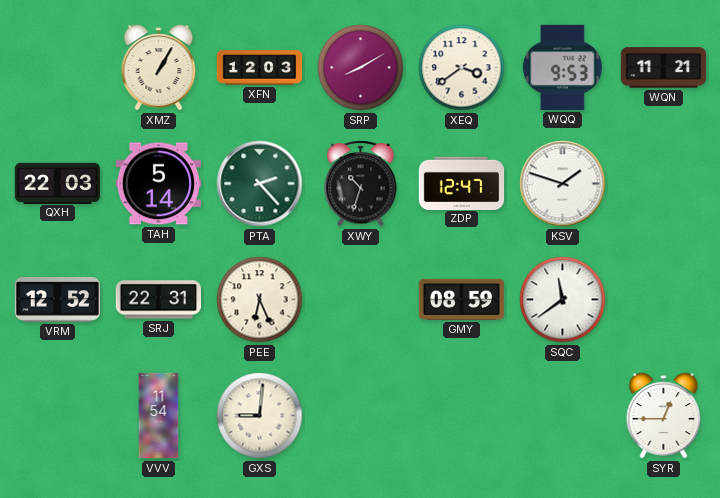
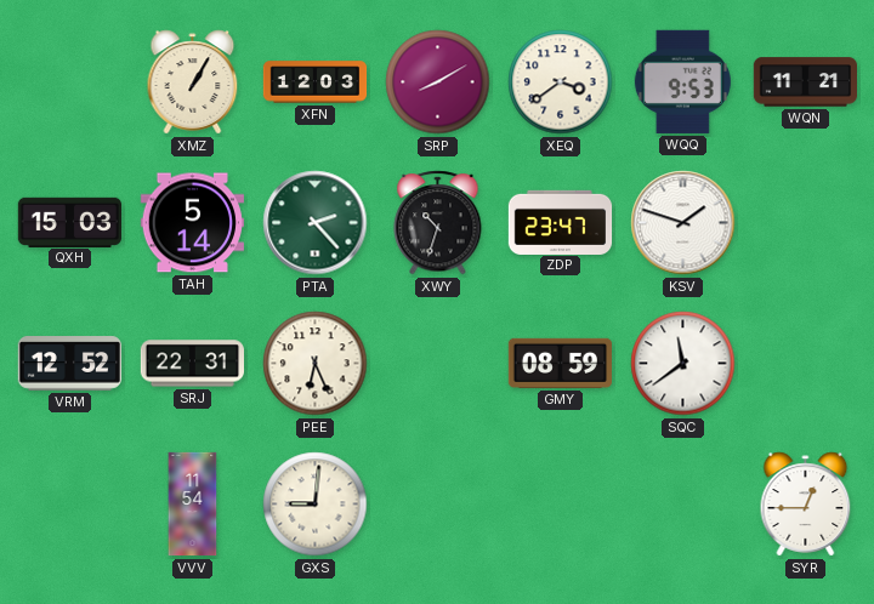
QXH: 22:03 -> 15:03 (69, 222)
ZDP: 12:47 -> 23:47 (561, 222)
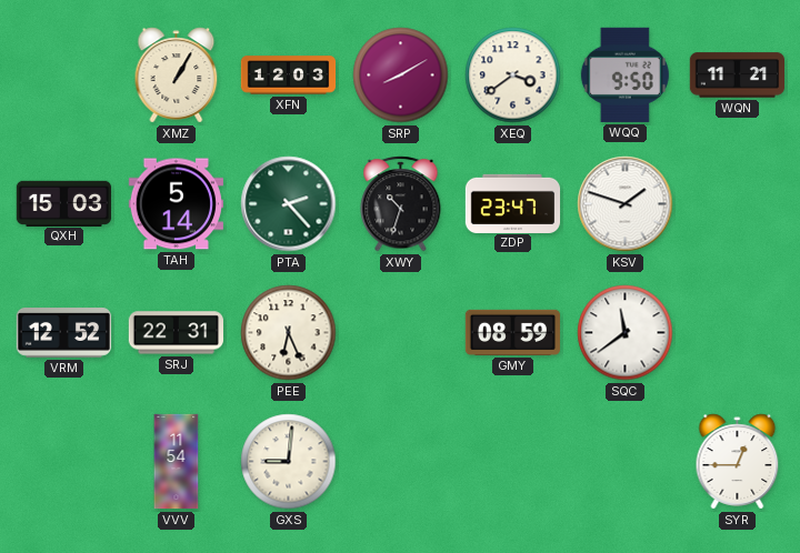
WQQ: 9:53 -> 9:50 (624, 74)
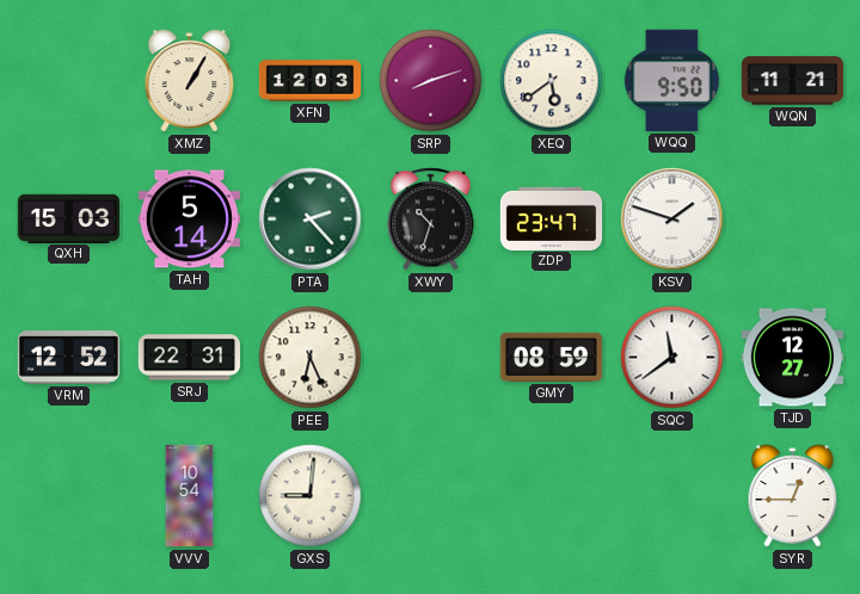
SRP: 8:10 -> 8:12 (431, 81)
XEQ: 3:39 -> 5:39 (552, 81)
TJD: none -> 12:27 (792, 358)
VVV: 11:54 -> 10:54 (190, 496)
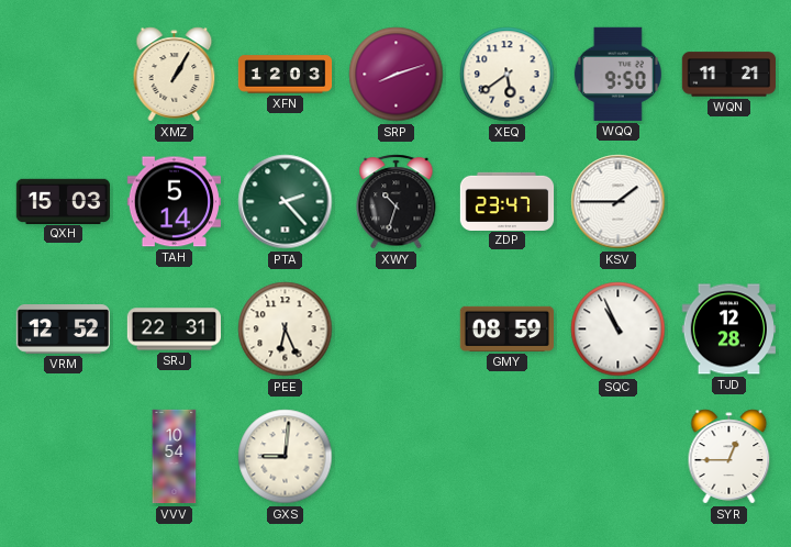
KSV: 1:48 -> 1:45 (619, 202)
SQC: 11:39 -> 10:56 (619, 330)
TJD: 12:27 -> 12:28 (728, 330)
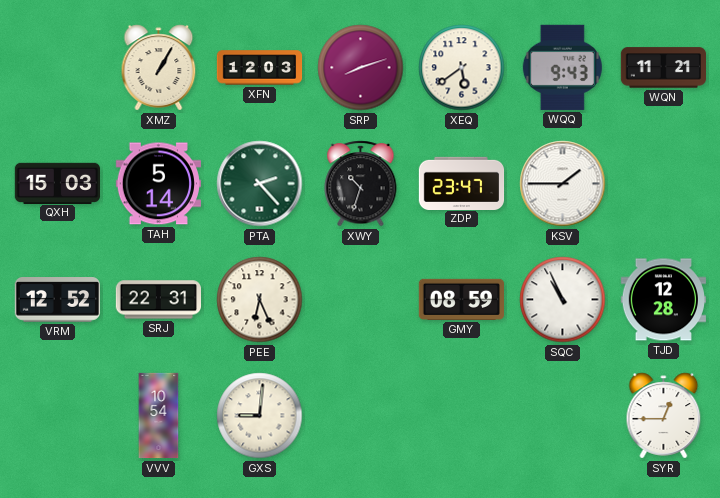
WQQ: 9:50 -> 9:43 (562, 67)
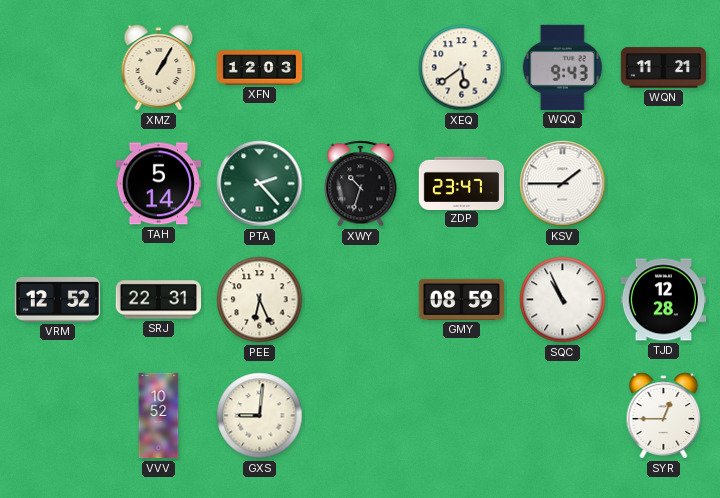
SRP: 8:12 -> none (361, 68)
QXH: 15:03 -> none (57, 183)
VVV: 10:54 -> 10:52 (159, 416)
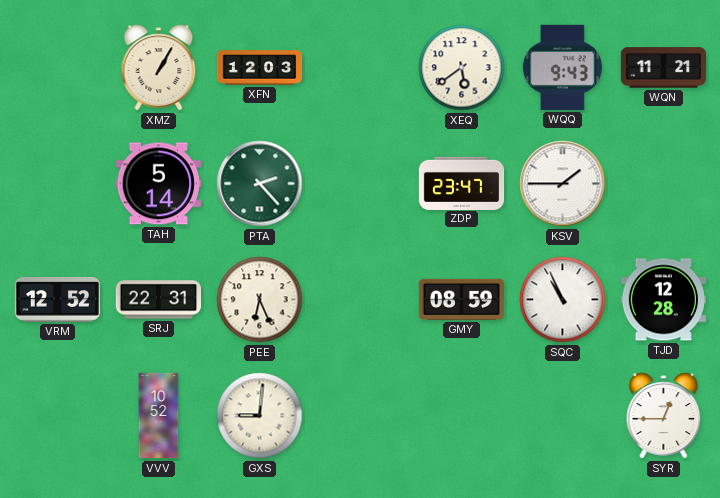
XWY: 10:33 -> none (361, 184)
